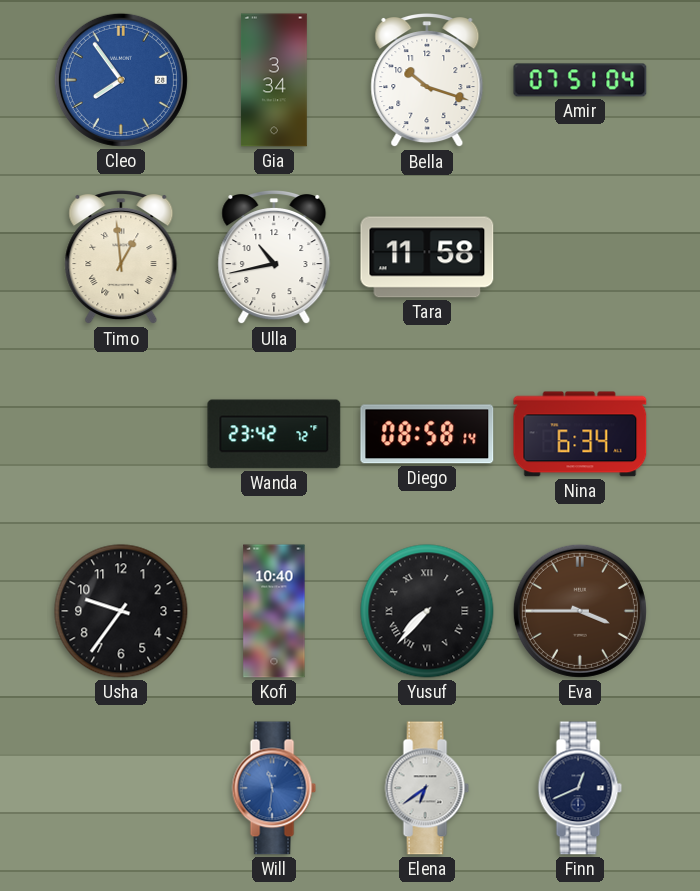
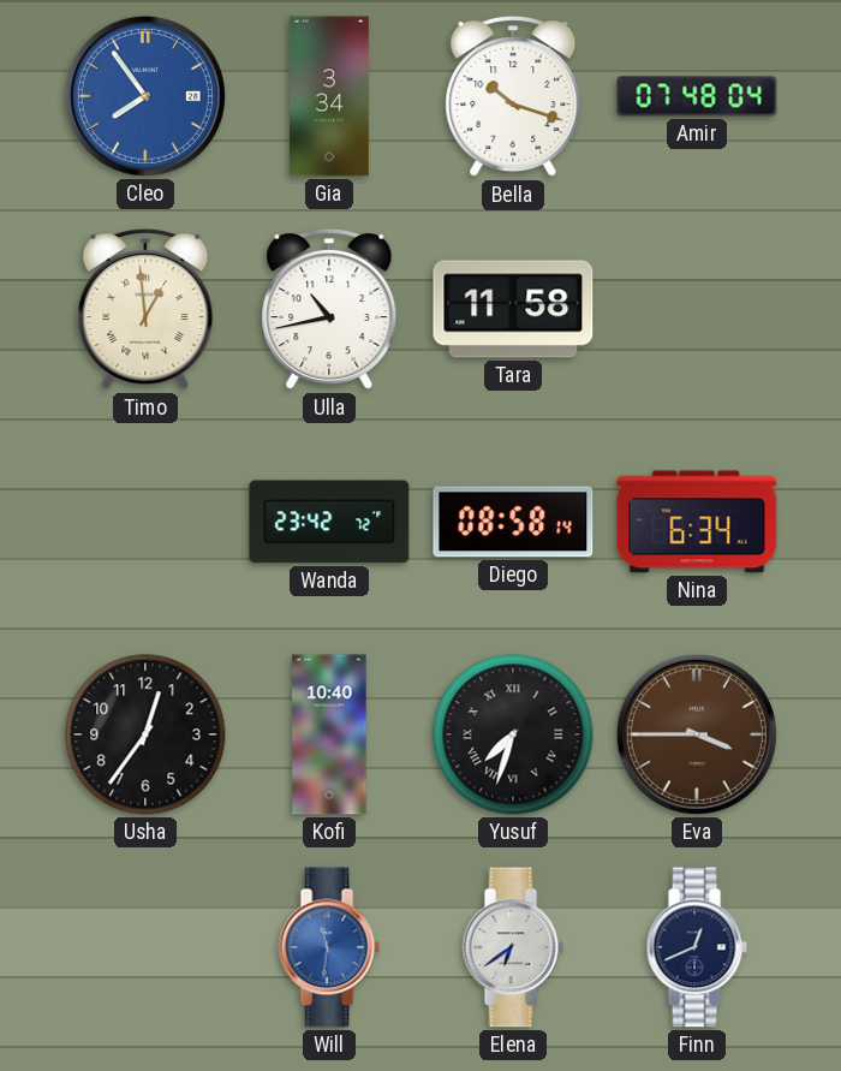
Amir: 07:51 -> 07:48 (697, 96)
Usha: 9:36 -> 12:36 (145, 734)
Yusuf: 7:37 -> 7:33 (513, 734)
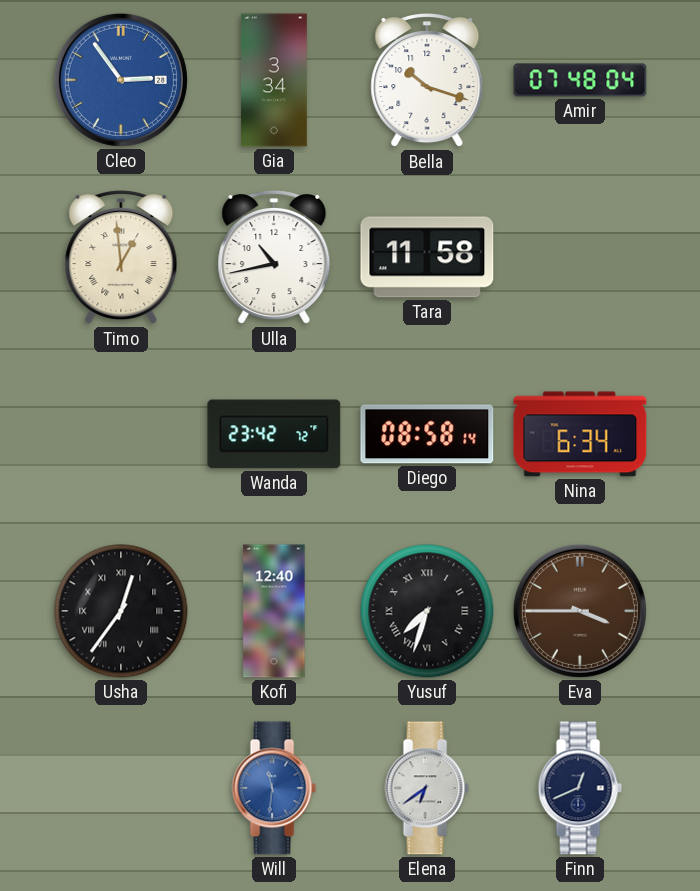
Cleo: 7:54 -> 2:54 (121, 80)
Usha numerals: Arabic -> Roman (121, 611)
Kofi: 10:40 -> 12:40 (274, 611)
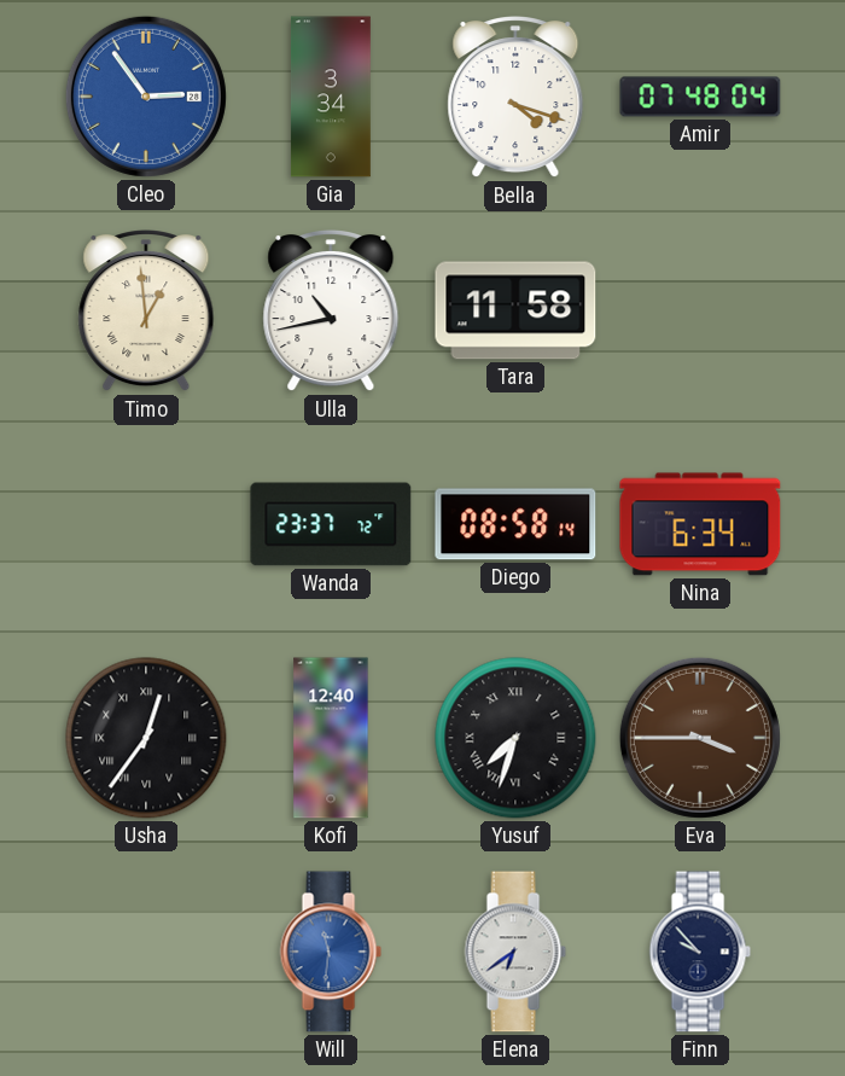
Bella: 10:18 -> 4:18 (515, 98)
Wanda: 23:42 -> 23:37 (331, 524)
Finn: 12:41 -> 9:53 (700, 952)
